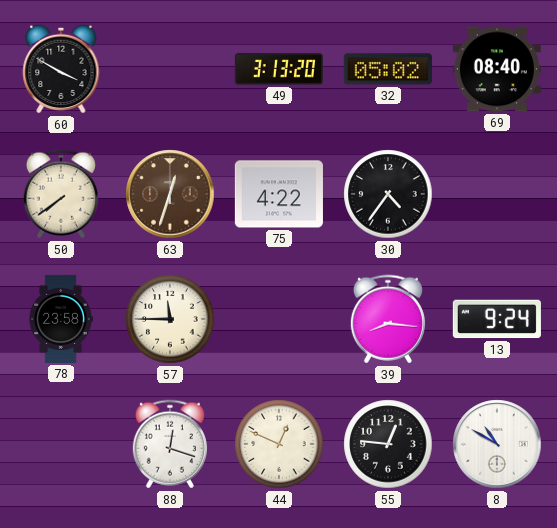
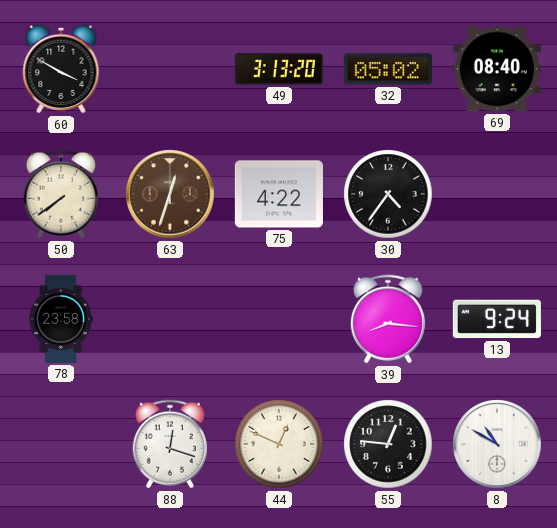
57: 11:45 -> none (170, 319)
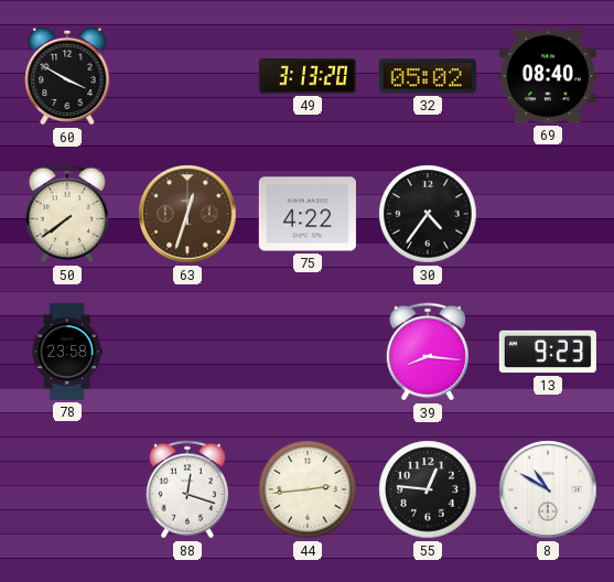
13: 9:24 -> 9:23 (548, 352)
44: 12:49 -> 2:44 (308, 489)
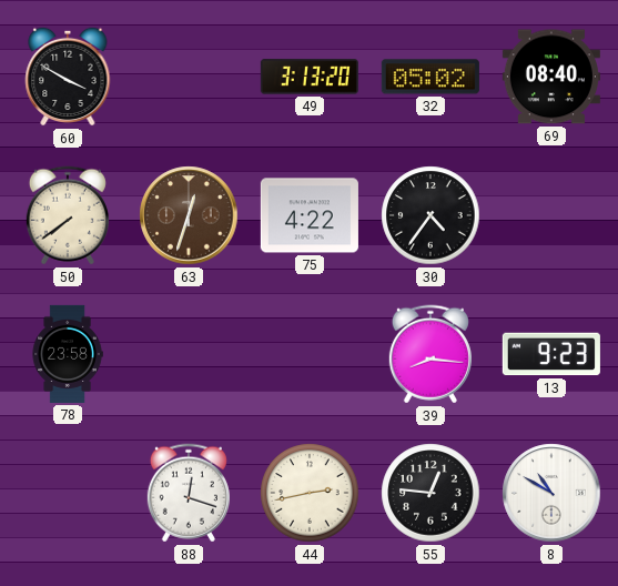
44: 2:44 -> 2:43 (310, 493)
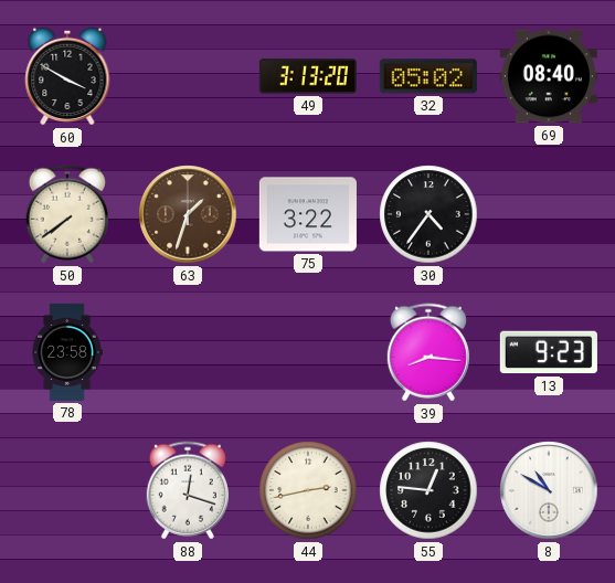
63: 12:33 -> 1:33 (188, 214)
75: 4:22 -> 3:22 (308, 214)
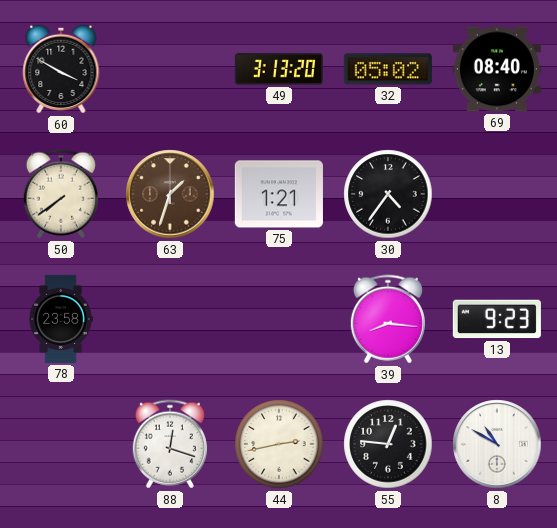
75: 3:22 -> 1:21 (279, 194)
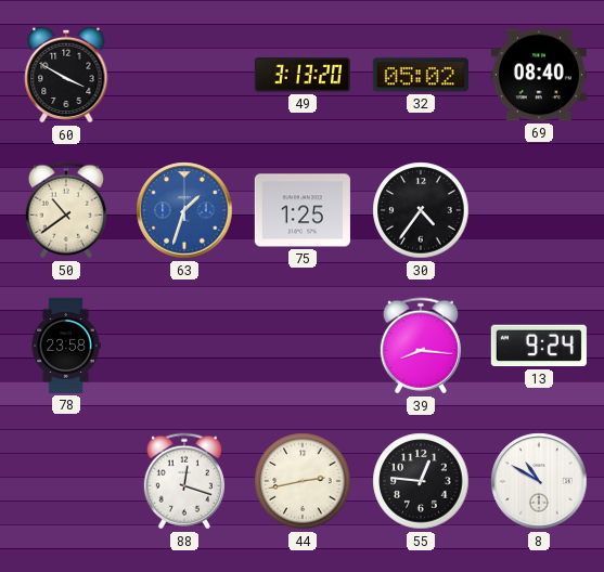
50: 7:39 -> 10:39 (66, 210)
63 dial: brown -> blue (184, 210)
75: 1:21 -> 1:25 (303, 210)
13: 9:23 -> 9:24 (539, 346)
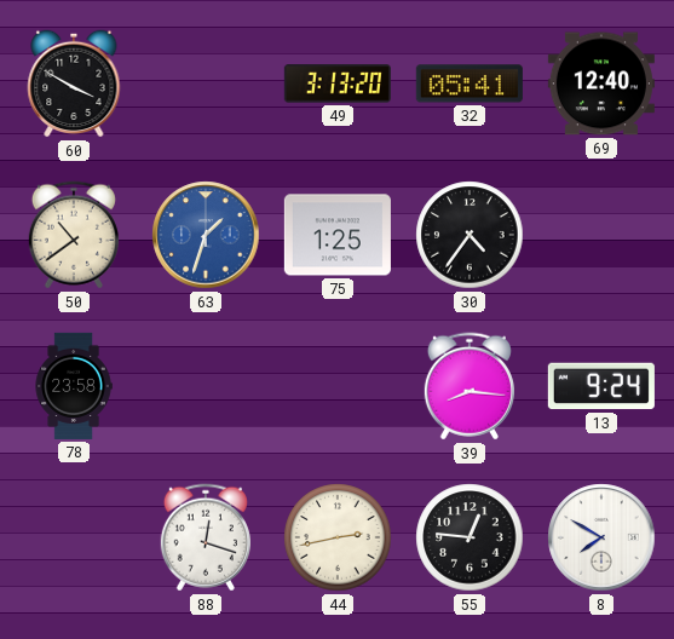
32: 05:02 -> 05:41 (470, 84)
69: 08:40 -> 12:40 (601, 84)
8: 10:50 -> 7:50 (601, 537)
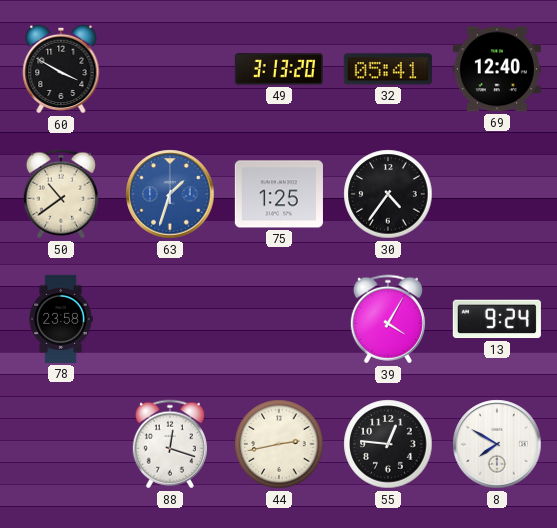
39: 8:16 -> 4:05 (388, 319)
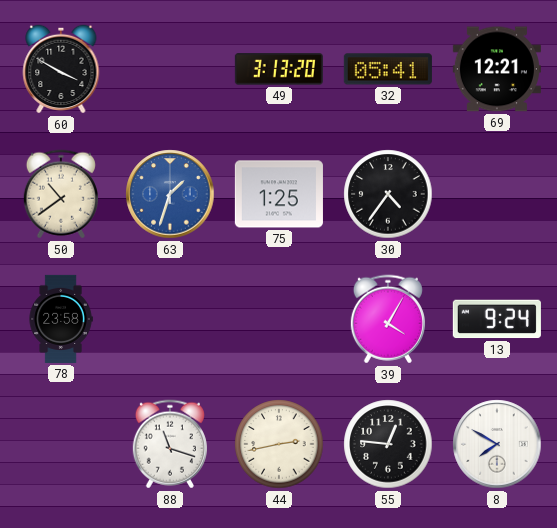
69: 12:40 -> 12:21 (497, 69)
88: 12:18 -> 11:18 (170, 444)
